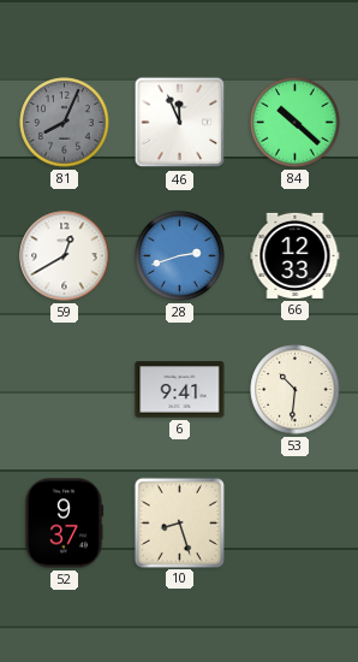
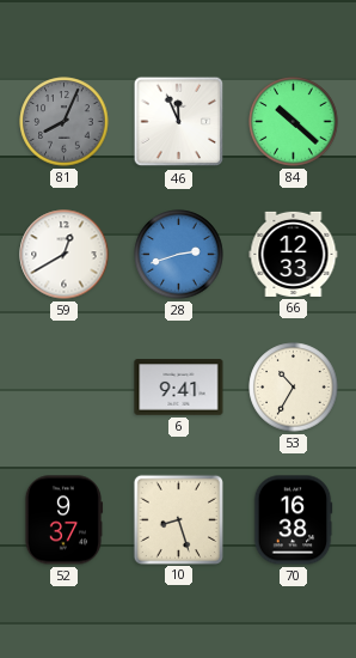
53: 10:31 -> 10:35 (294, 388)
70: none -> 16:38 (293, 520)
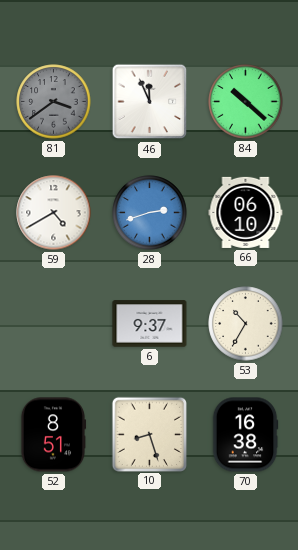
81: 8:04 -> 3:39 (54, 102)
59: 12:40 -> 4:40 (54, 213)
66: 12:33 -> 06:10 (246, 212)
6: 9:41 -> 9:37 (150, 324)
52: 9:37 -> 8:51 (53, 435)
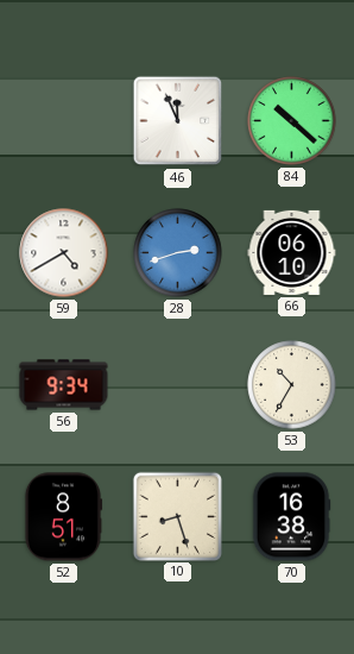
81: 3:39 -> none (54, 102)
56: none -> 9:34 (64, 385)
6: 9:37 -> none (150, 324)
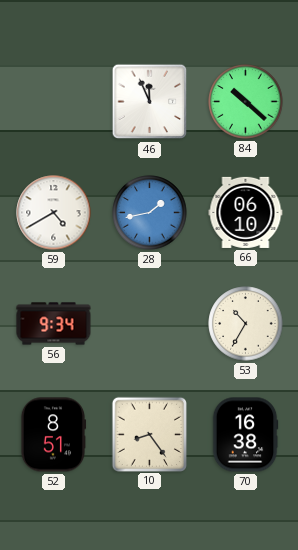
28: 2:42 -> 1:43 (150, 213)
10: 8:27 -> 8:24 (149, 434)
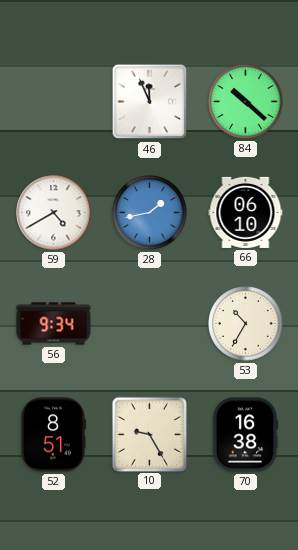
10: 8:24 -> 9:25 (149, 434)
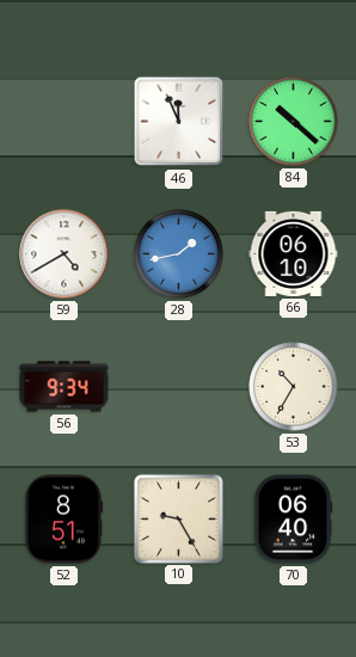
70: 16:38 -> 06:40 (293, 520)
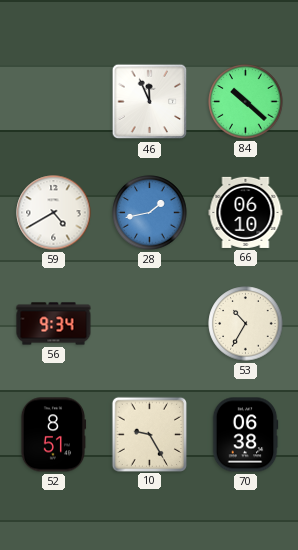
70: 06:40 -> 06:38 (245, 435)
